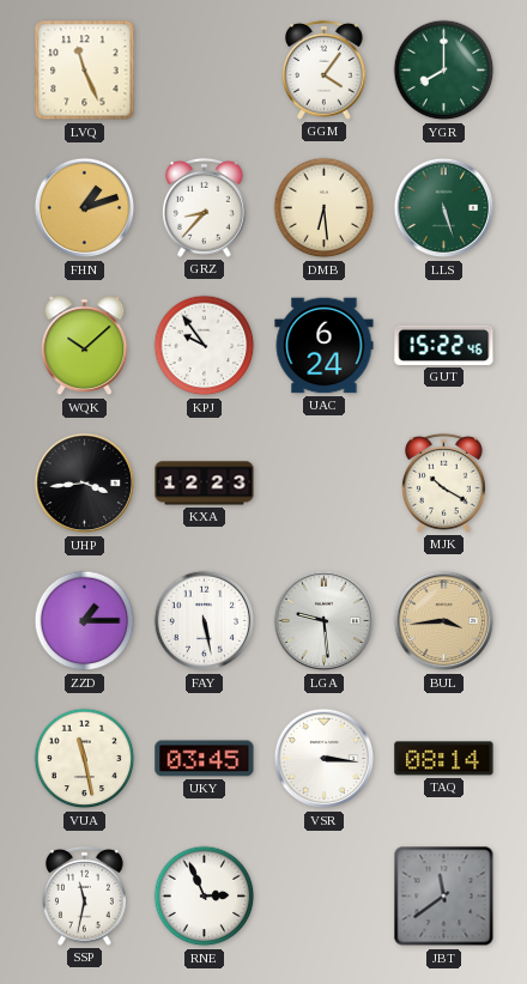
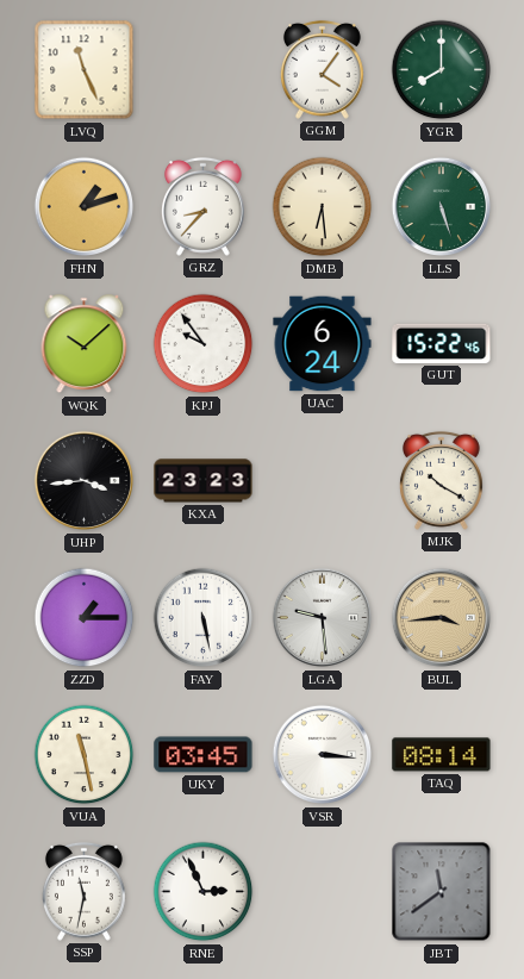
KXA: 12:23 -> 23:23 (204, 481)
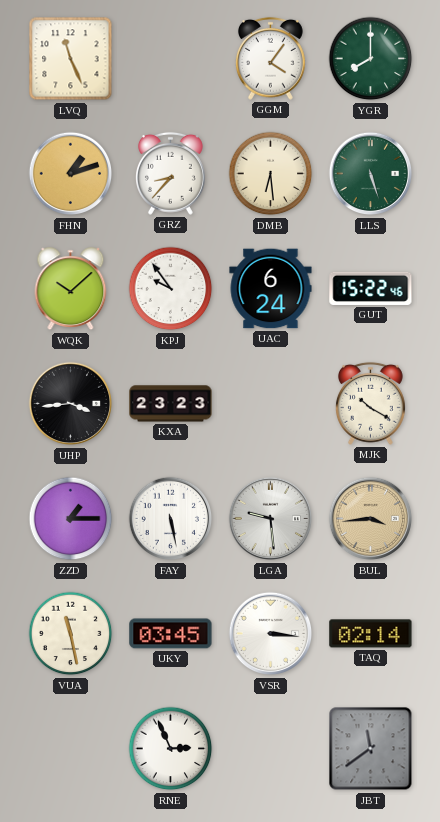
TAQ: 08:14 -> 02:14 (371, 634)
SSP: 11:32 -> none (83, 891)
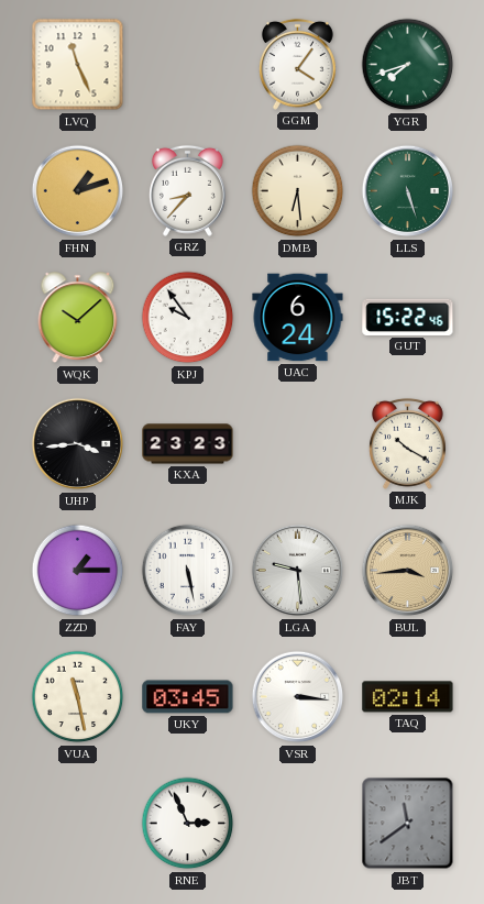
YGR: 8:00 -> 7:42 (408, 65)
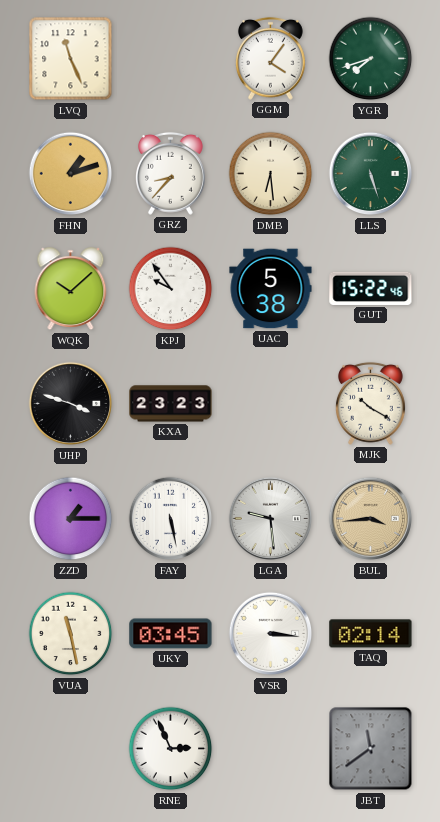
UAC: 6:24 -> 5:38 (271, 289)
UHP: 3:44 -> 3:48 (71, 404)
